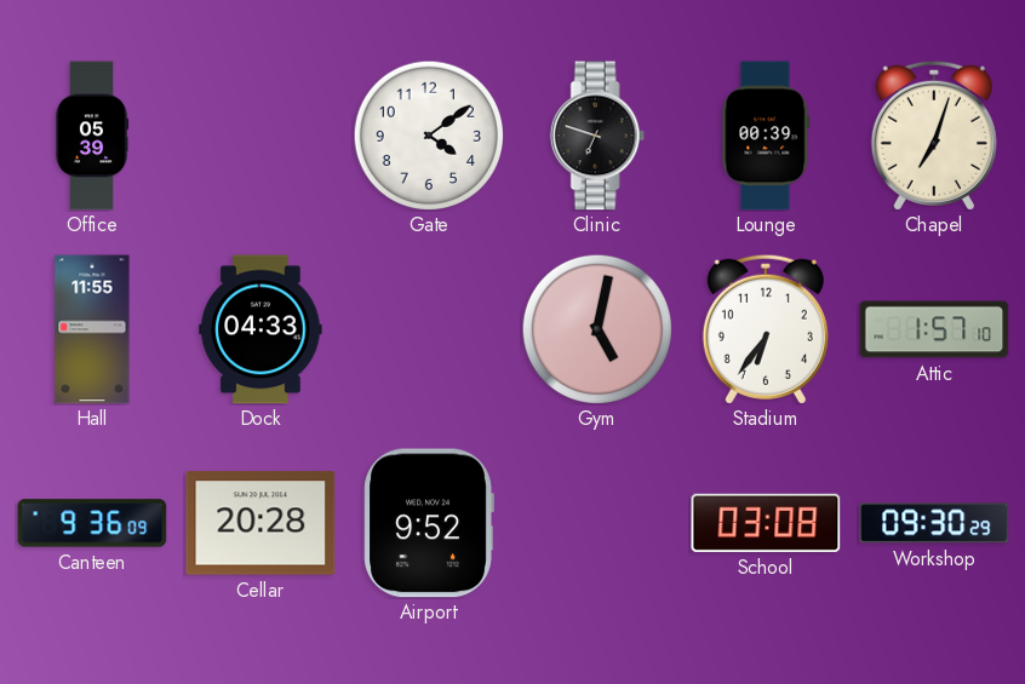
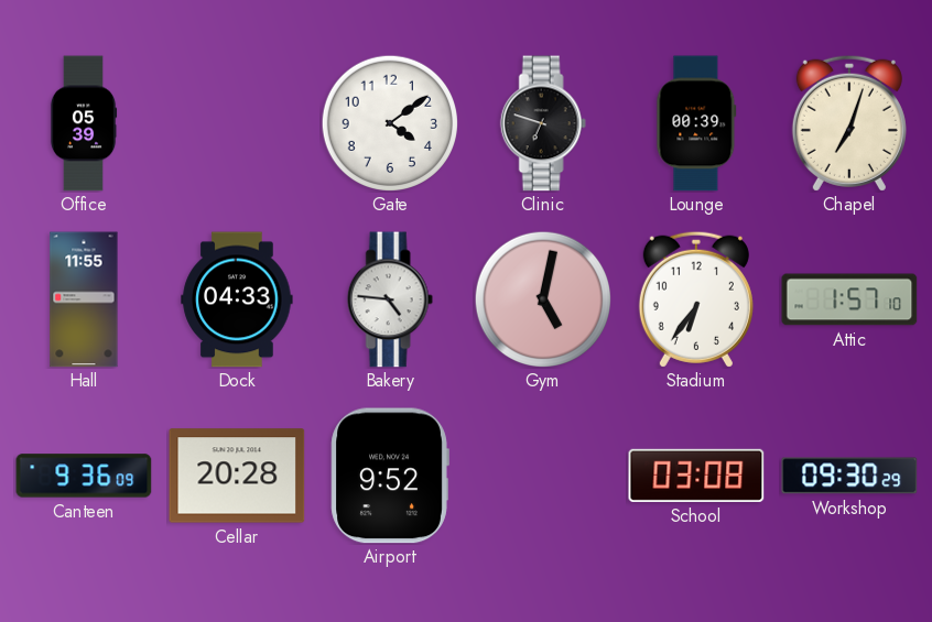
Bakery: none -> 4:46 (390, 299)
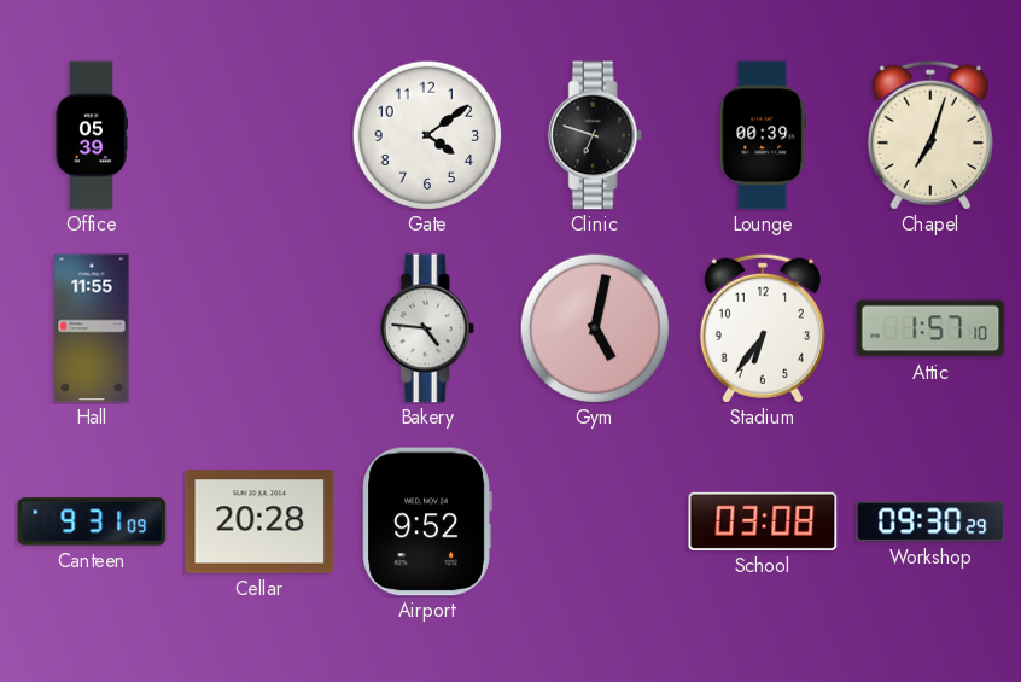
Dock: 04:33 -> none (237, 299)
Canteen: 9:36 -> 9:31 (92, 521)
